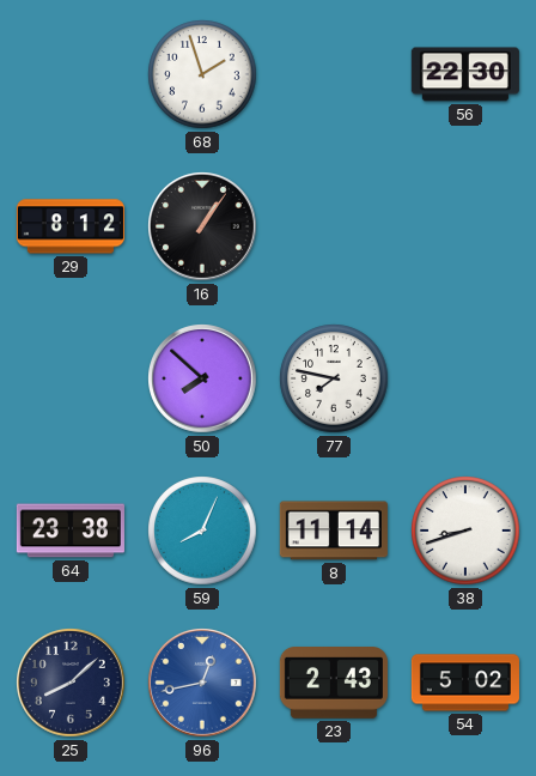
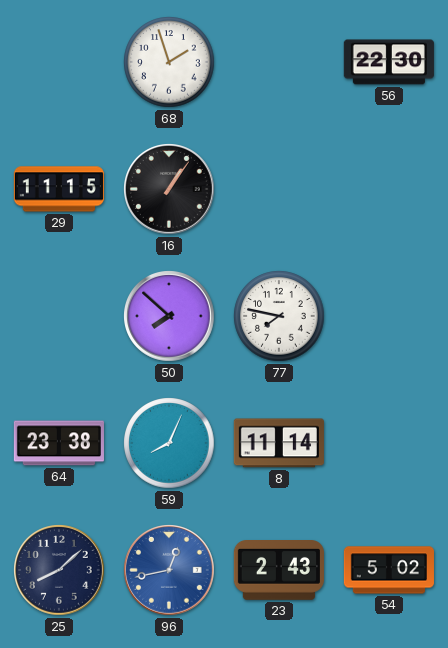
29: 8:12 -> 11:15 (59, 189)
38: 8:42 -> none (465, 531)
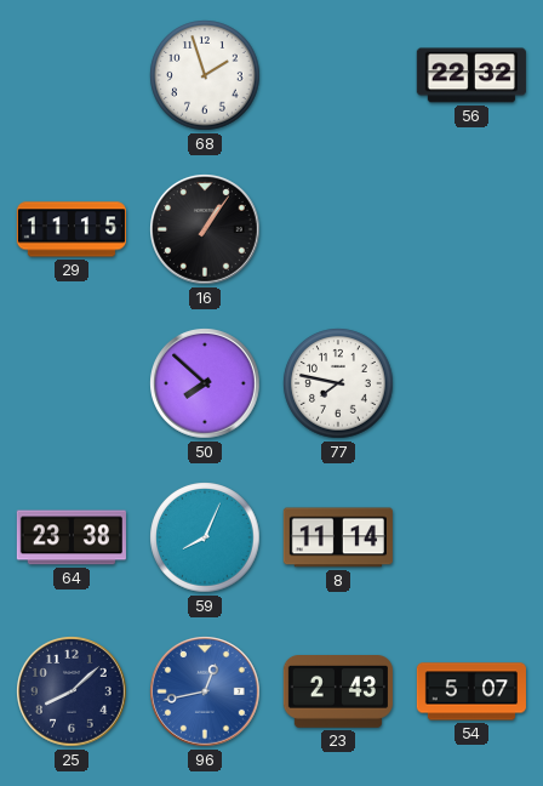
56: 22:30 -> 22:32 (471, 75)
54: 5:02 -> 5:07 (470, 691)
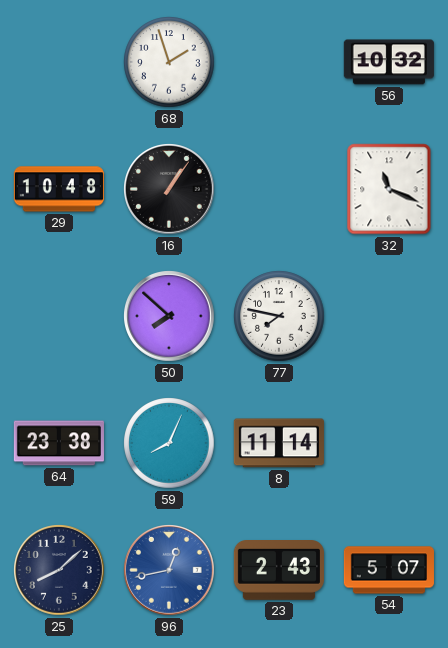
56: 22:32 -> 10:32 (389, 62)
29: 11:15 -> 10:48 (59, 189)
32: none -> 11:19 (389, 189)
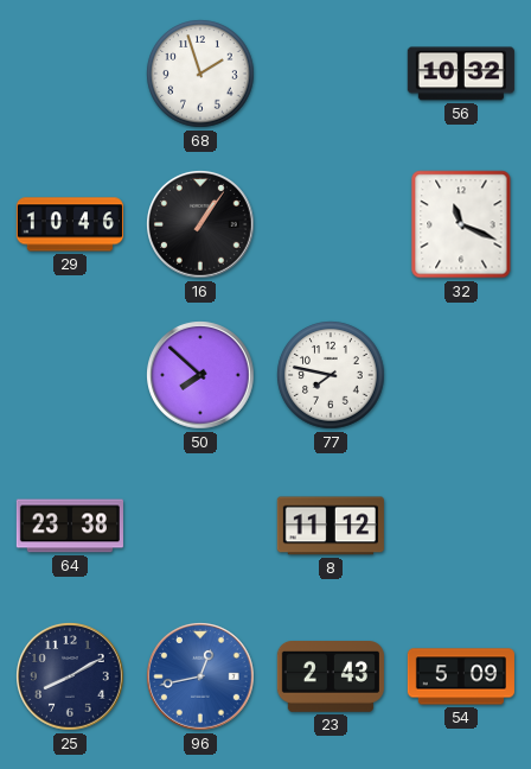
29: 10:48 -> 10:46 (70, 224)
59: 8:04 -> none (169, 443)
8: 11:14 -> 11:12 (331, 526)
25: 8:08 -> 8:10 (70, 676)
54: 5:07 -> 5:09 (460, 676)
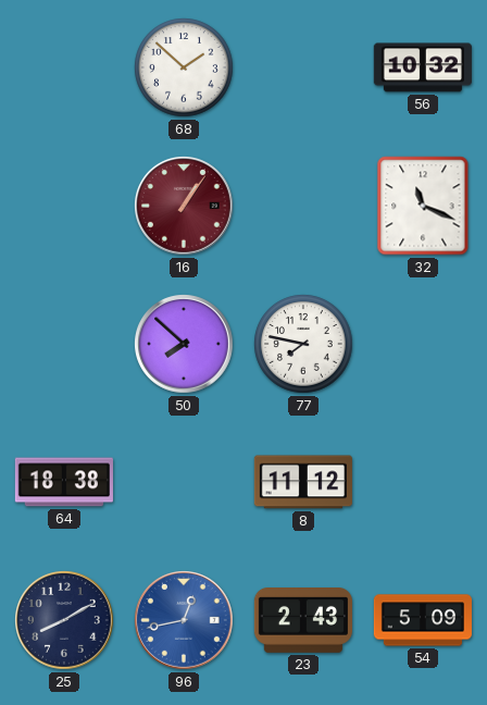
68: 1:57 -> 1:52 (184, 67)
29: 10:46 -> none (70, 224)
16 dial: black -> burgundy (184, 206)
64: 23:38 -> 18:38 (64, 482)
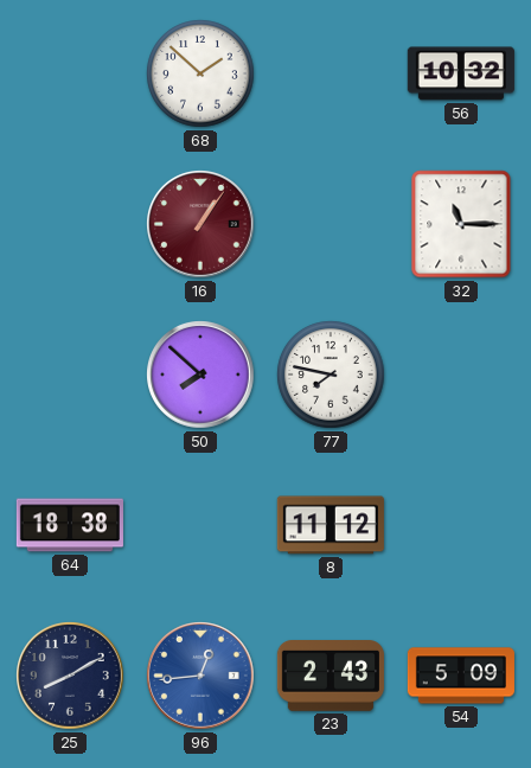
32: 11:19 -> 11:15 (461, 224)
96: 12:43 -> 12:44 (200, 676)
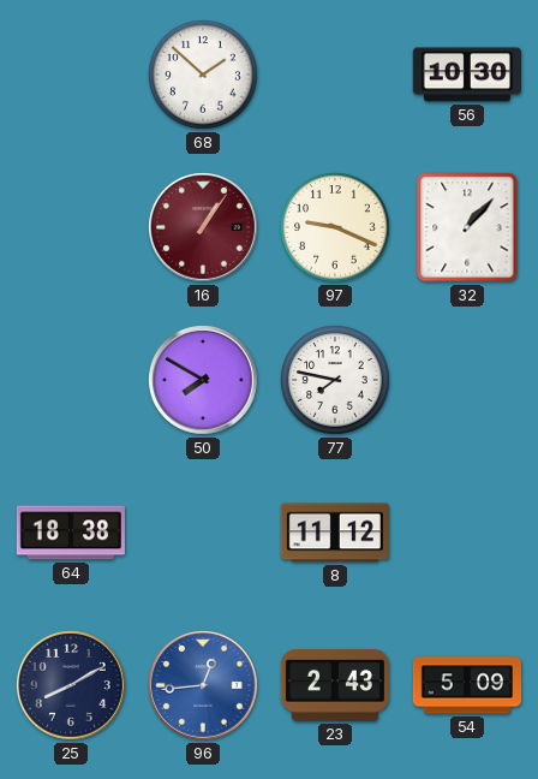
56: 10:32 -> 10:30 (467, 75)
97: none -> 9:19 (335, 227)
32: 11:15 -> 1:07 (467, 227)
50: 7:52 -> 7:50 (203, 380)
